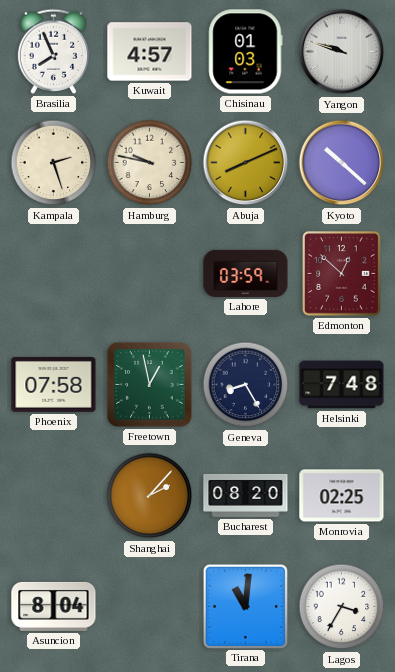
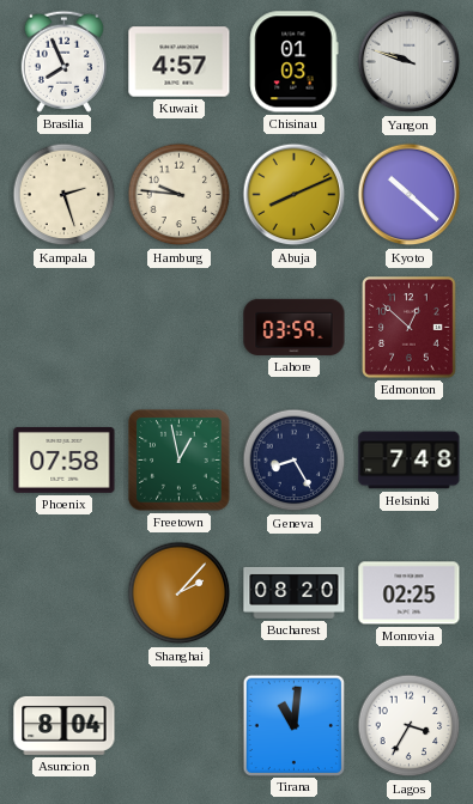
Hamburg: 9:47 -> 9:46 (180, 195)
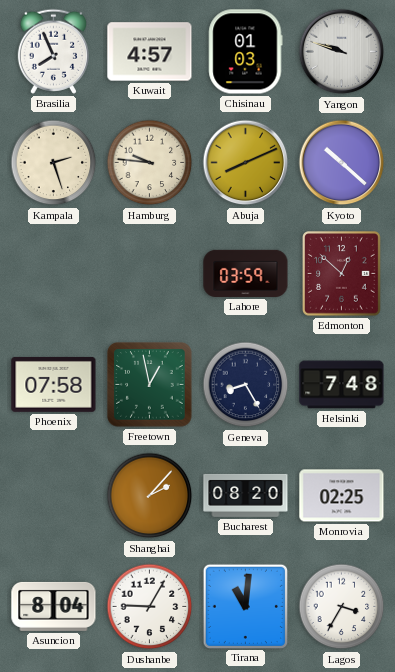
Dushanbe: none -> 9:05 (150, 607)
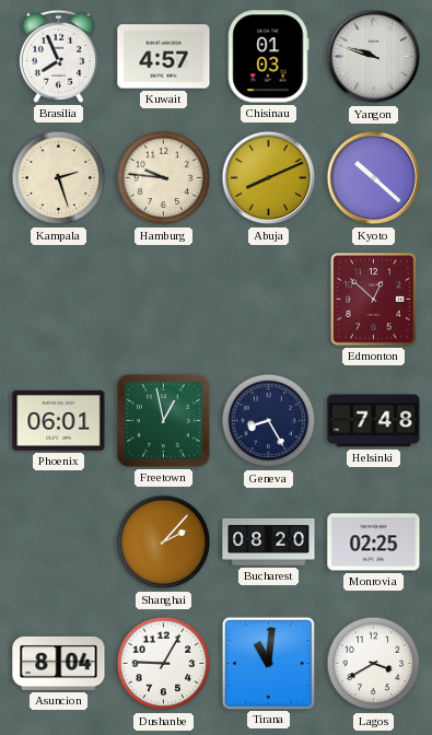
Lahore: 03:59 -> none (246, 273)
Phoenix: 07:58 -> 06:01 (59, 420)
Lagos: 3:35 -> 3:40 (374, 664)
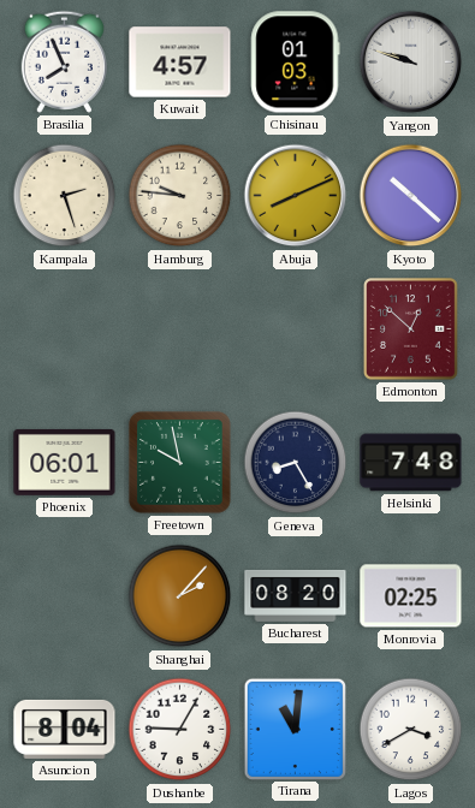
Freetown: 12:58 -> 9:58 (180, 463)
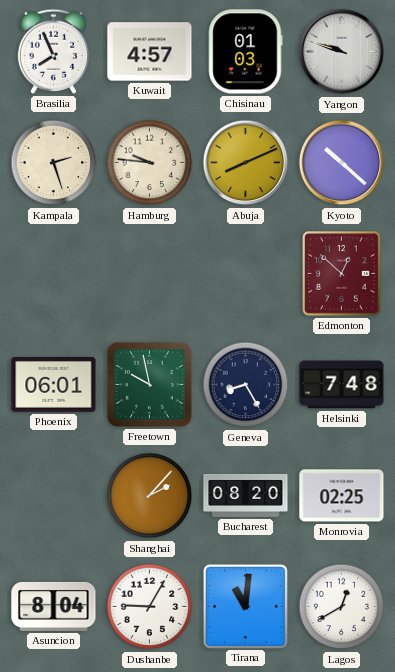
Lagos: 3:40 -> 12:40 (342, 607)
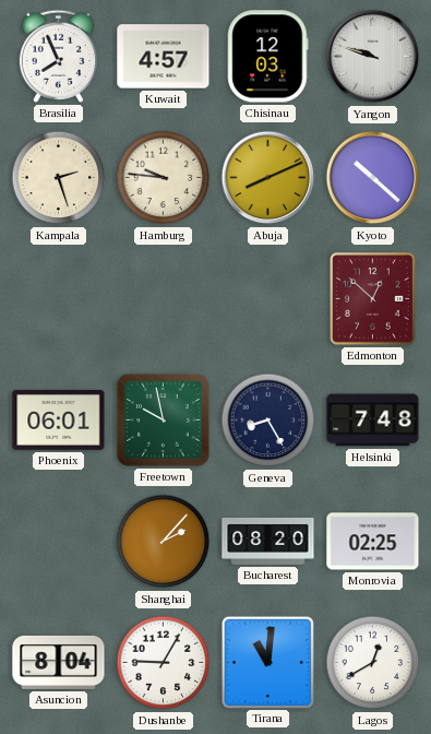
Chisinau: 01:03 -> 12:03 (268, 57)
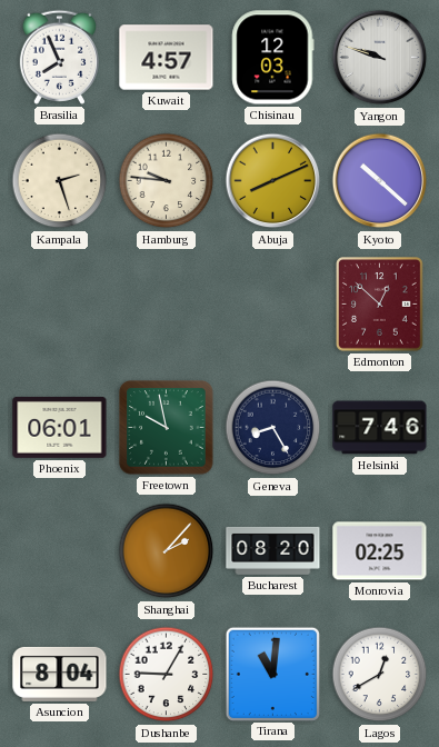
Helsinki: 7:48 -> 7:46 (380, 428)
